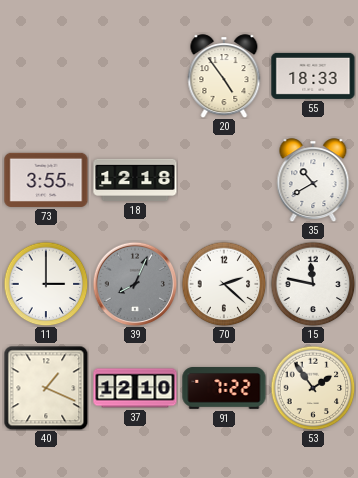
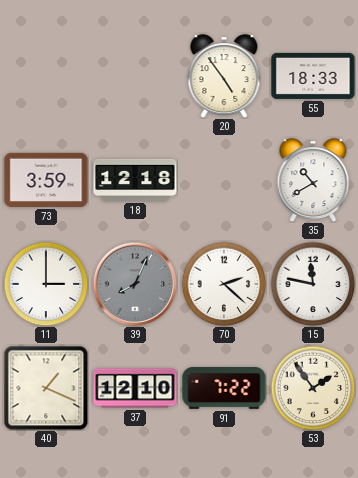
73: 3:55 -> 3:59 (46, 180)
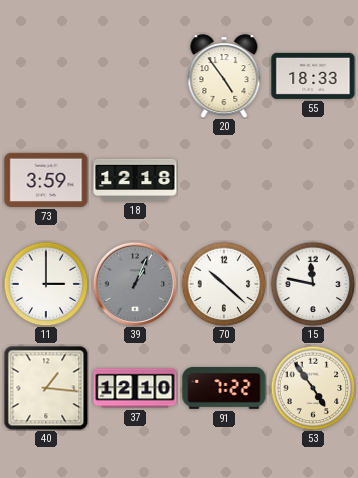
35: 10:40 -> none (313, 180)
39: 8:04 -> 1:04 (135, 284)
70: 2:22 -> 10:22 (224, 284)
40: 1:19 -> 1:16 (46, 388)
53: 1:54 -> 4:54 (313, 388)
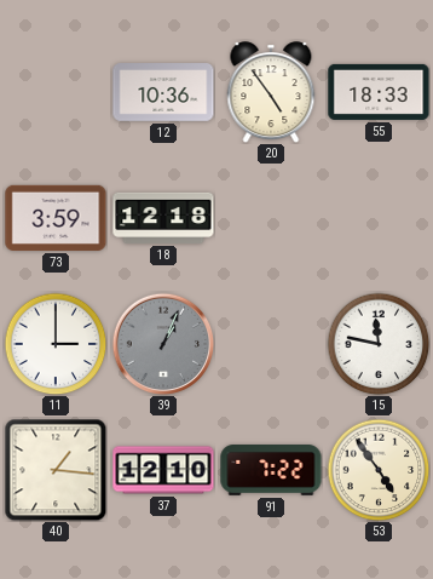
12: none -> 10:36 (163, 92)
70: 10:22 -> none (224, 284)
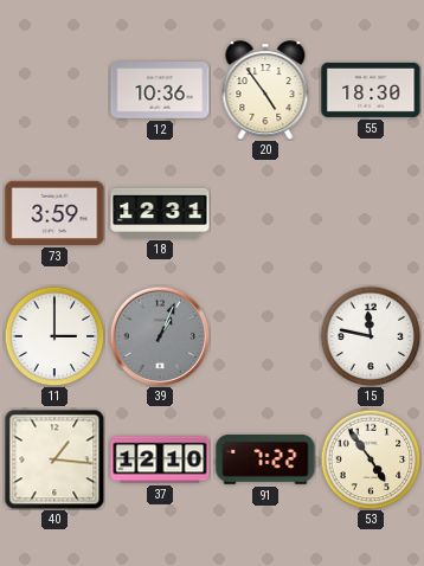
55: 18:33 -> 18:30 (371, 90)
18: 12:18 -> 12:31 (160, 213)
